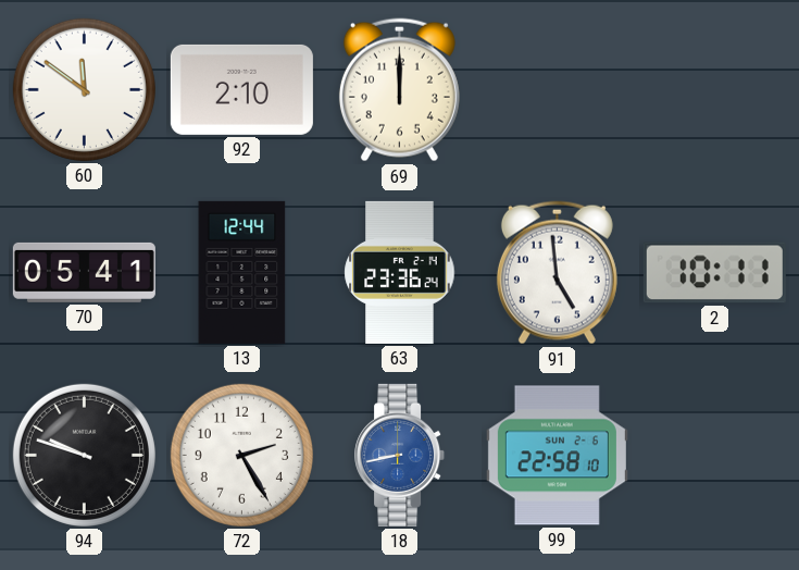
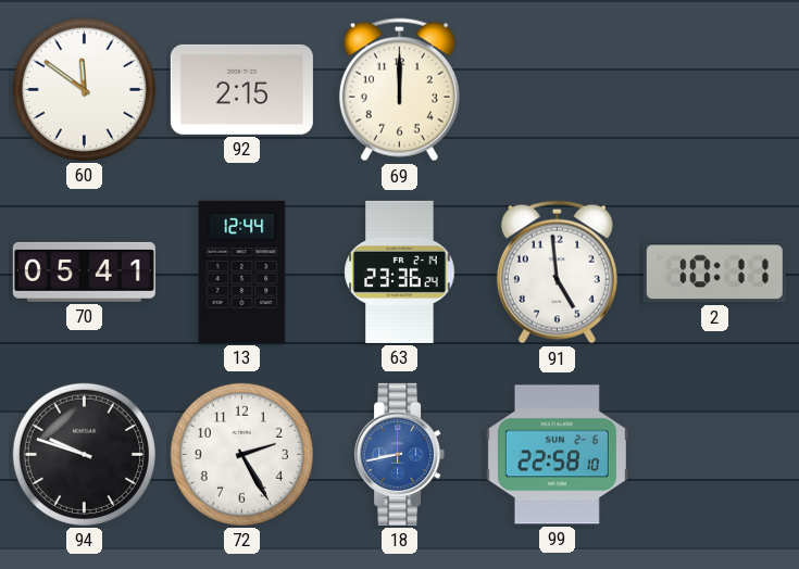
92: 2:10 -> 2:15 (241, 89)
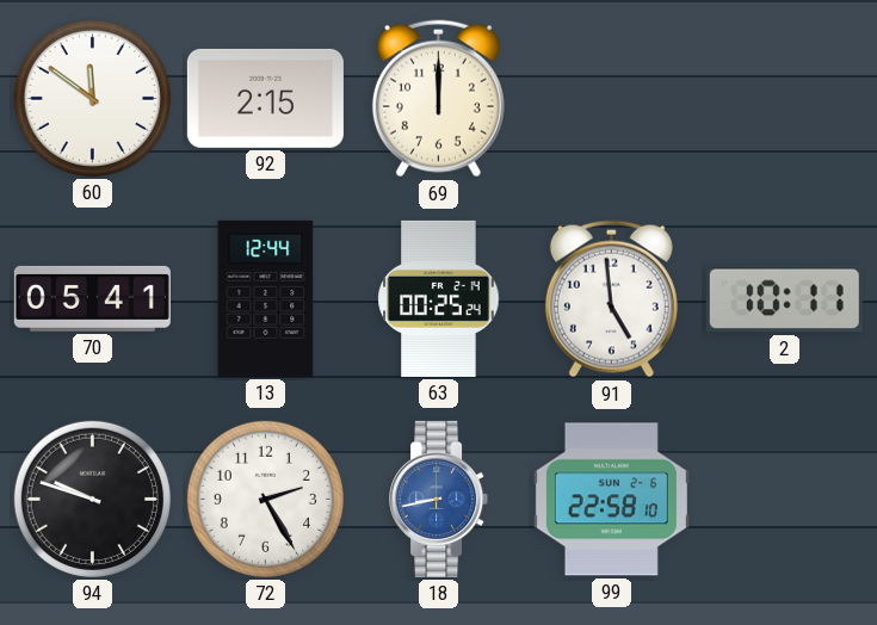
63: 23:36 -> 00:25 (439, 298)
